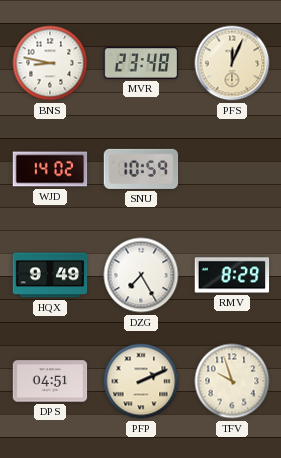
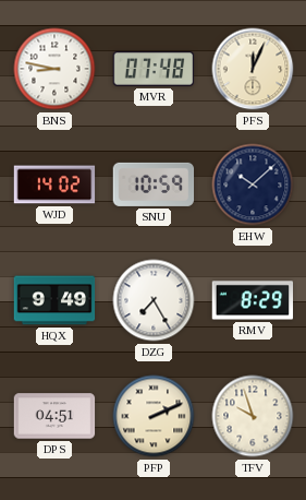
MVR: 23:48 -> 07:48 (154, 69)
EHW: none -> 10:08 (253, 184)
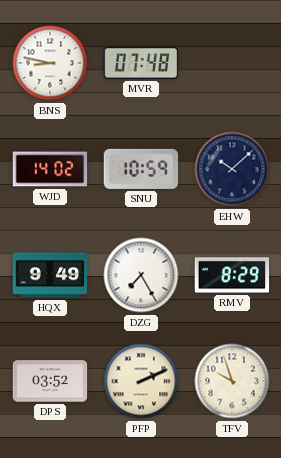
PFS: 12:04 -> none (253, 69)
DPS: 04:51 -> 03:52 (50, 381)
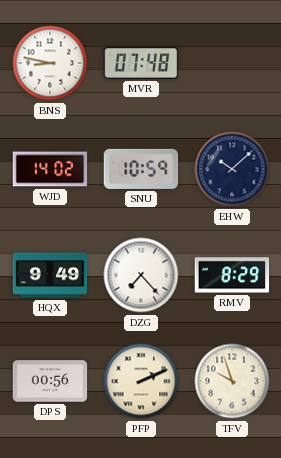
DZG: 7:25 -> 7:23 (141, 275)
DPS: 03:52 -> 00:56 (50, 381)
